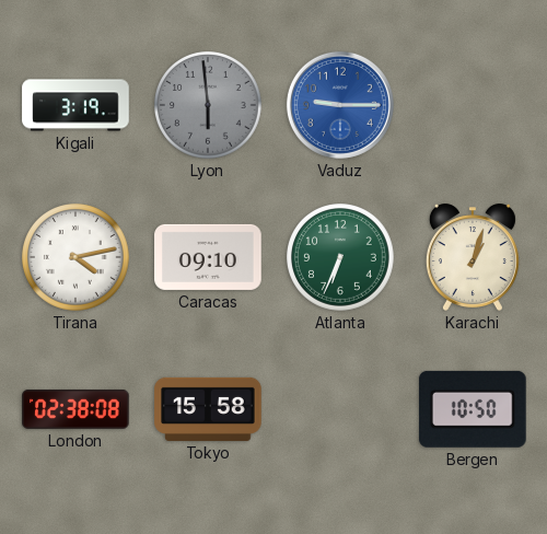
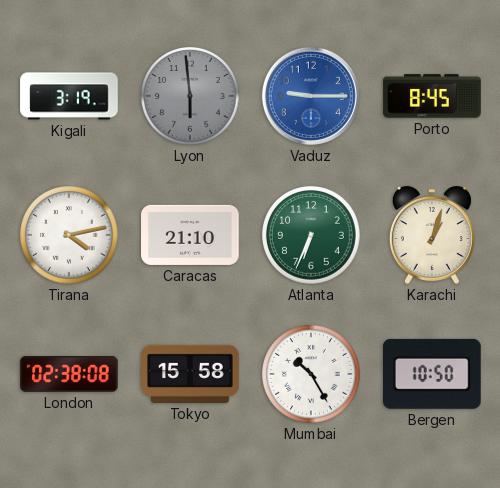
Porto: none -> 8:45 (432, 96)
Caracas: 09:10 -> 21:10 (190, 235)
Mumbai: none -> 10:25 (312, 375)
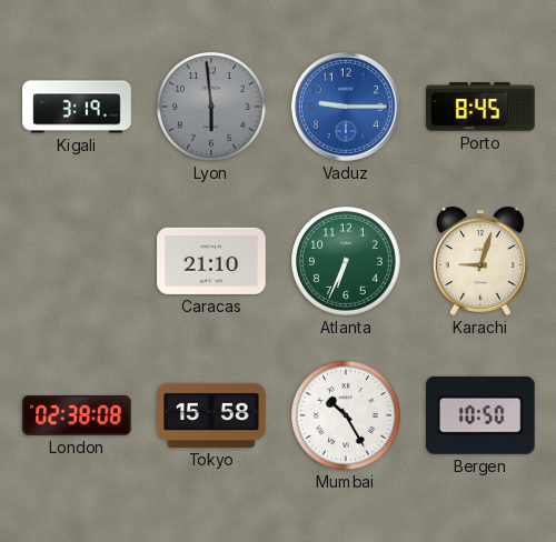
Tirana: 4:13 -> none (70, 236)
Karachi: 1:03 -> 9:03 (480, 261)
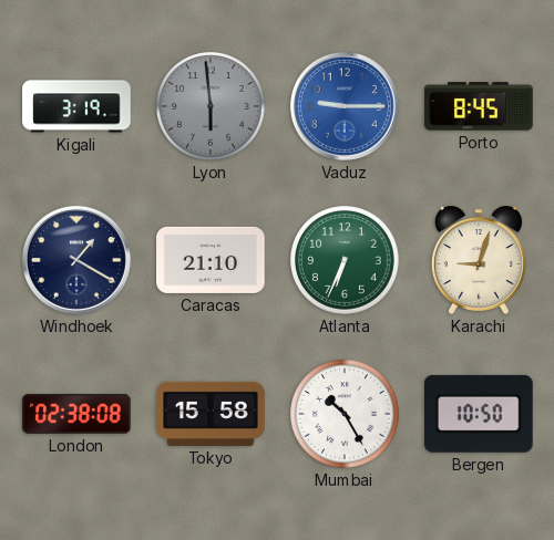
Windhoek: none -> 1:20 (76, 260)
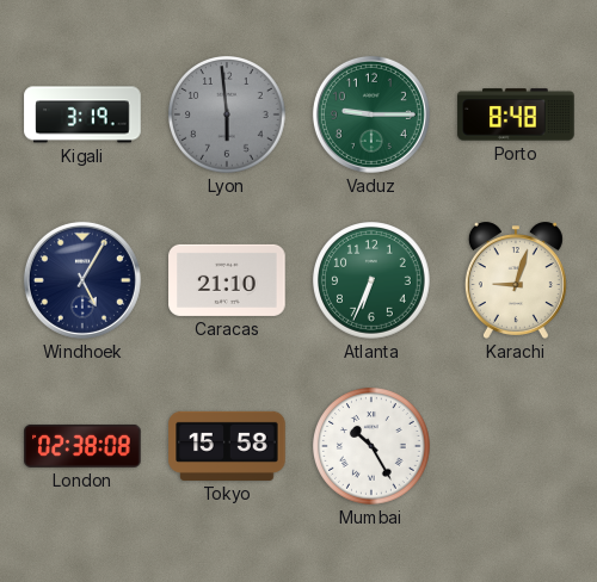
Vaduz dial: blue -> green (371, 114)
Porto: 8:45 -> 8:48 (516, 114)
Windhoek: 1:20 -> 5:05 (82, 280)
Bergen: 10:50 -> none (479, 414)
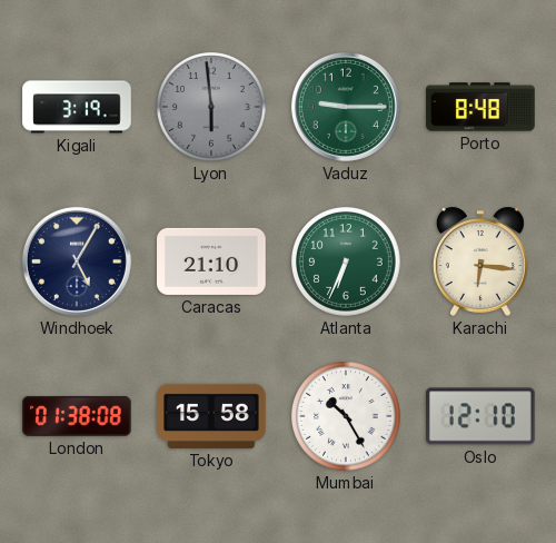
Karachi: 9:03 -> 6:16 (480, 261)
London: 02:38 -> 01:38 (77, 416)
Oslo: none -> 12:10 (481, 416)
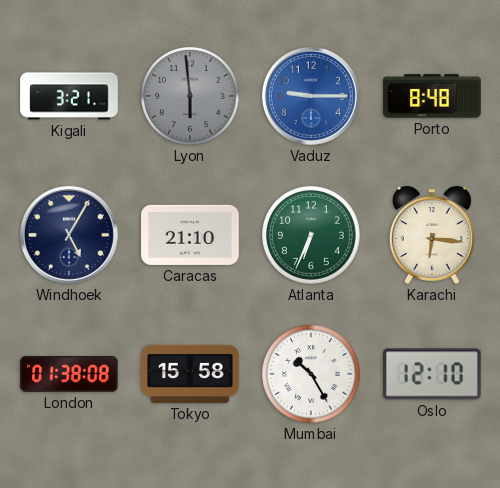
Kigali: 3:19 -> 3:21 (69, 96)
Vaduz dial: green -> blue (311, 96)
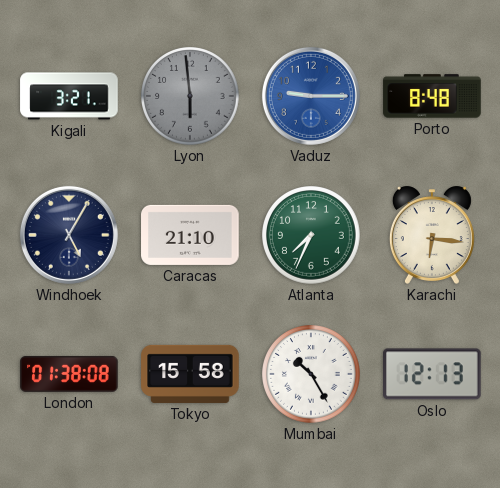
Atlanta: 6:34 -> 7:34 (312, 236)
Oslo: 12:10 -> 12:13 (433, 374)
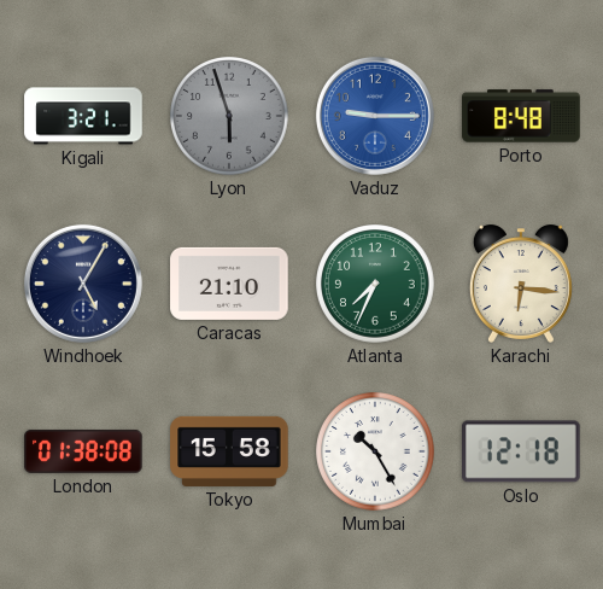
Lyon: 5:59 -> 5:57 (230, 117)
Oslo: 12:13 -> 12:18 (522, 451)
